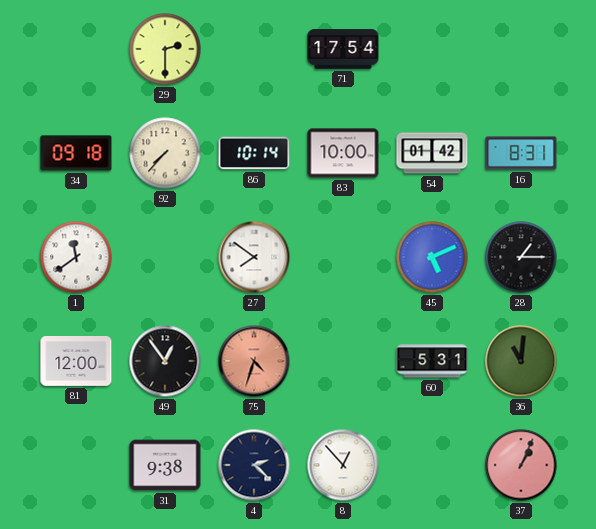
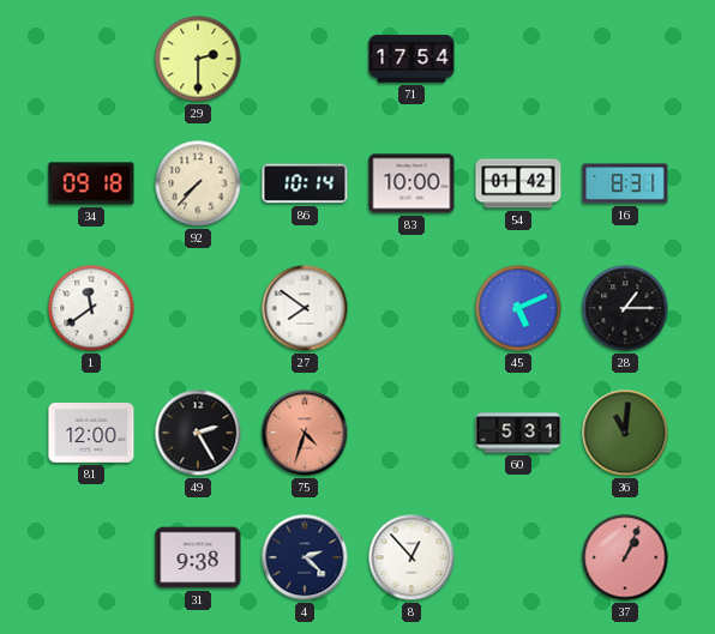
49: 12:54 -> 2:25 (198, 433)
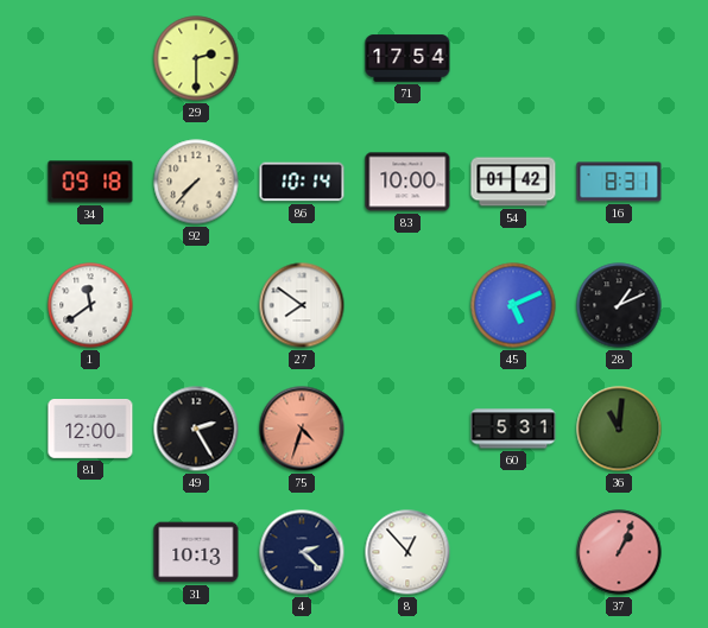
28: 1:15 -> 1:11 (619, 305)
31: 9:38 -> 10:13 (196, 552)
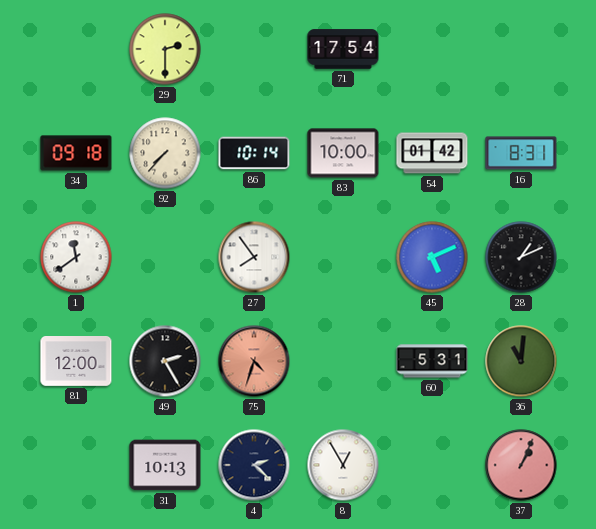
27: 7:51 -> 7:54 (254, 257)
8: 12:53 -> 12:55 (343, 465)
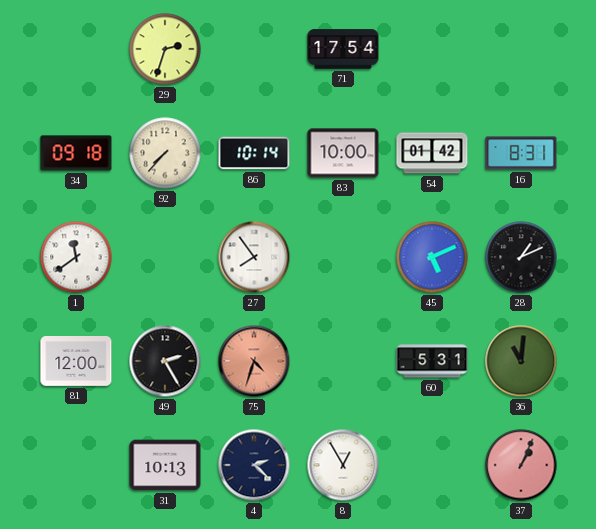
29: 2:30 -> 2:33 (165, 49)
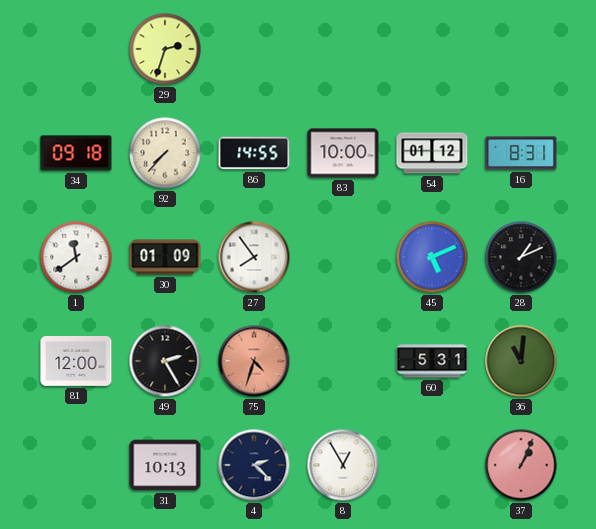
71: 17:54 -> none (343, 49)
86: 10:14 -> 14:55 (254, 153)
54: 01:42 -> 01:12 (432, 153)
30: none -> 01:09 (165, 257)
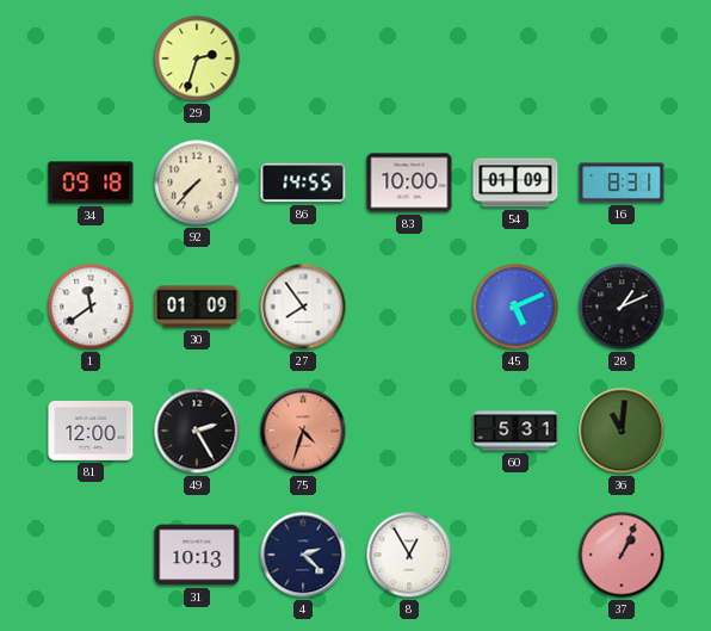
54: 01:12 -> 01:09 (515, 183)
